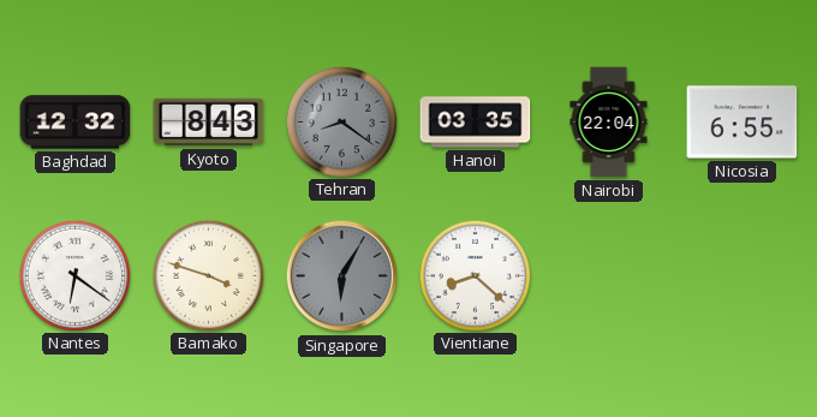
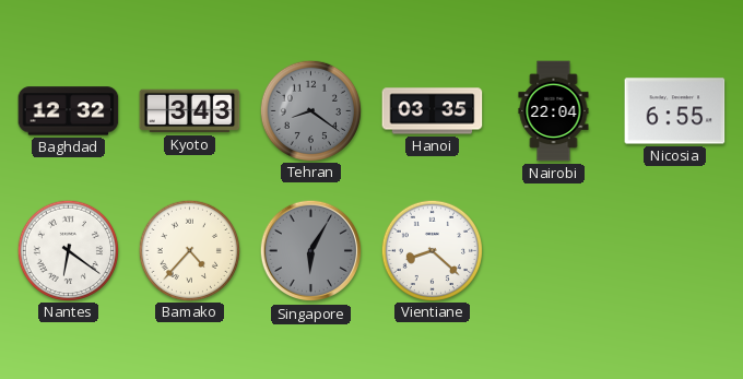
Kyoto: 8:43 -> 3:43 (190, 111)
Bamako: 3:48 -> 4:37 (189, 250)
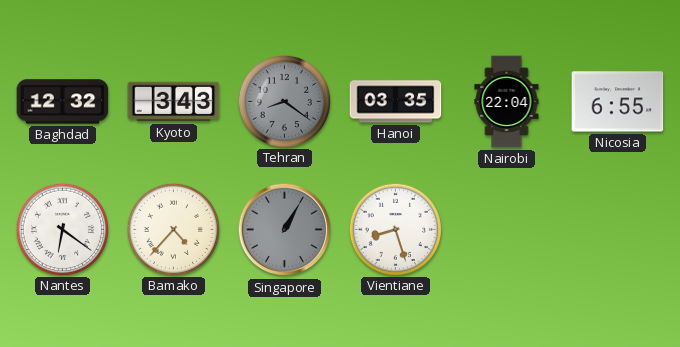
Singapore: 6:05 -> 1:05 (285, 230)
Vientiane: 8:22 -> 8:27 (395, 229)
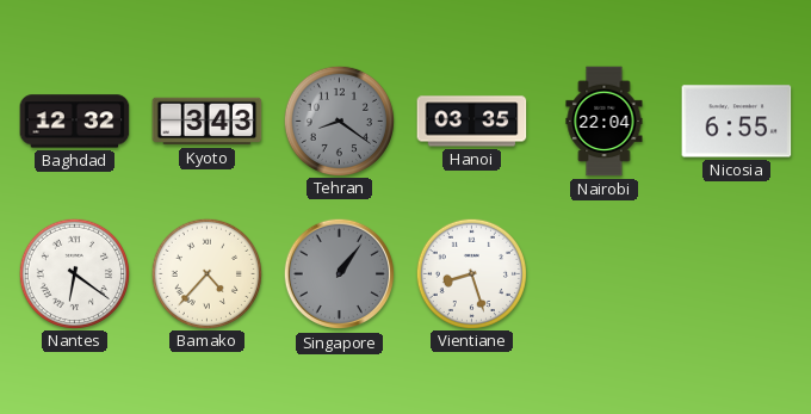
Singapore: 1:05 -> 1:06 (340, 274)
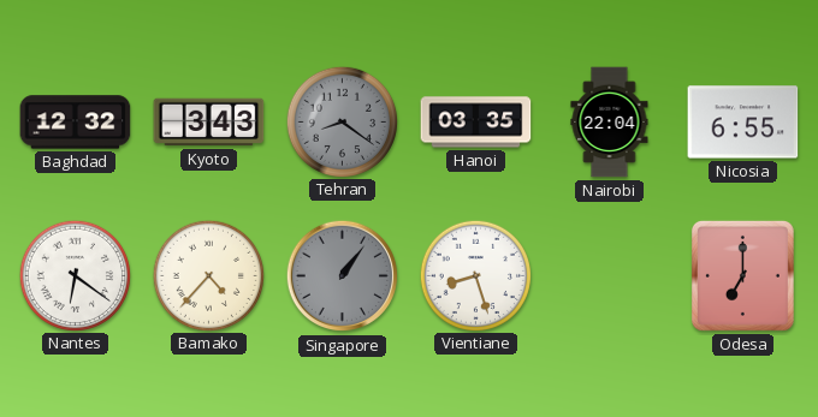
Odesa: none -> 7:00 (742, 275)
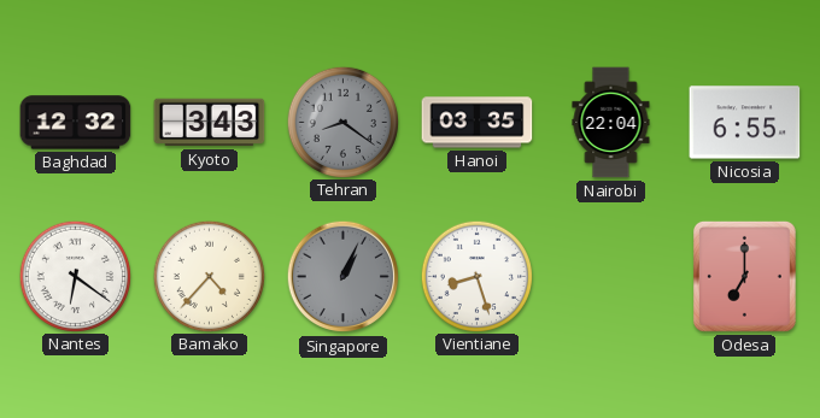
Singapore: 1:06 -> 1:04 (344, 277)
